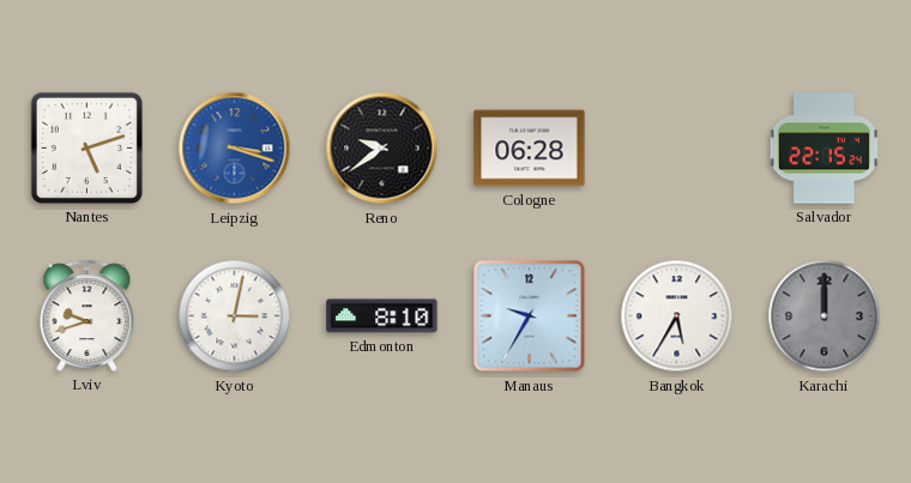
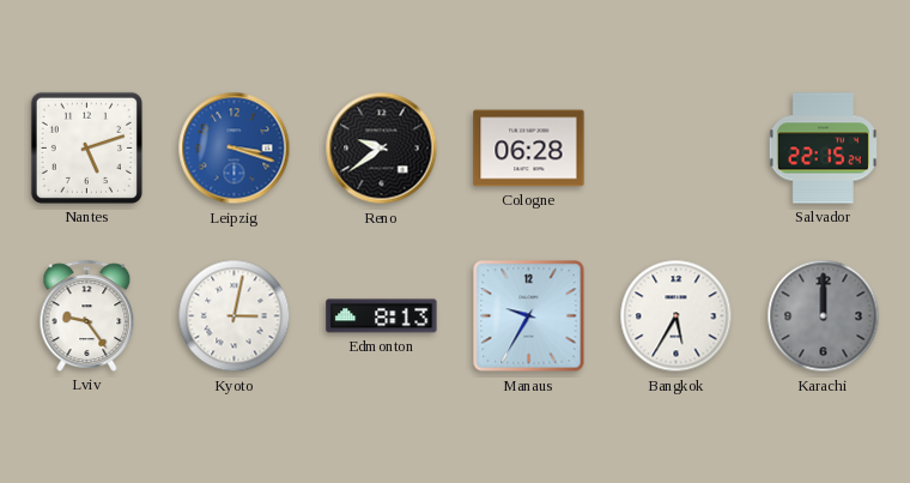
Lviv: 9:42 -> 9:24 (87, 315)
Edmonton: 8:10 -> 8:13 (382, 316)
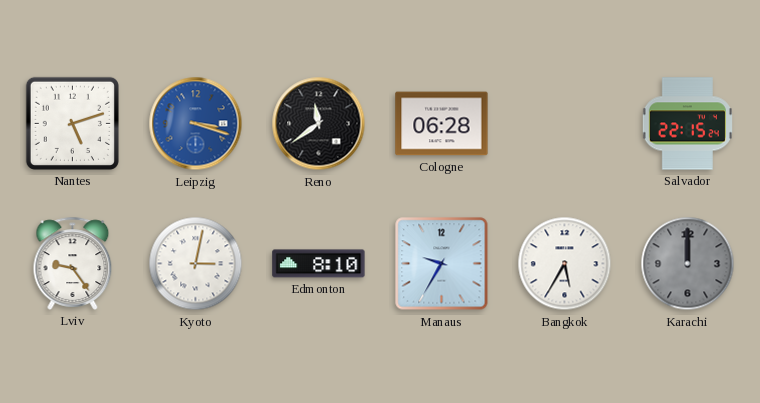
Reno: 9:39 -> 11:39 (319, 124)
Edmonton: 8:13 -> 8:10 (319, 264)
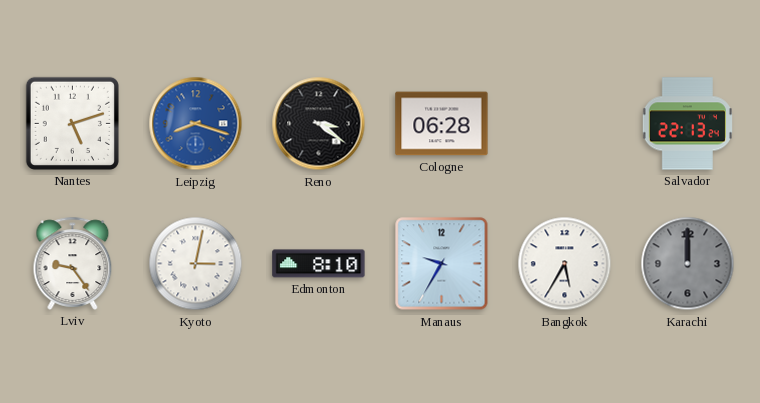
Leipzig: 3:18 -> 8:18 (196, 124)
Reno: 11:39 -> 3:21 (319, 124)
Salvador: 22:15 -> 22:13 (687, 124)
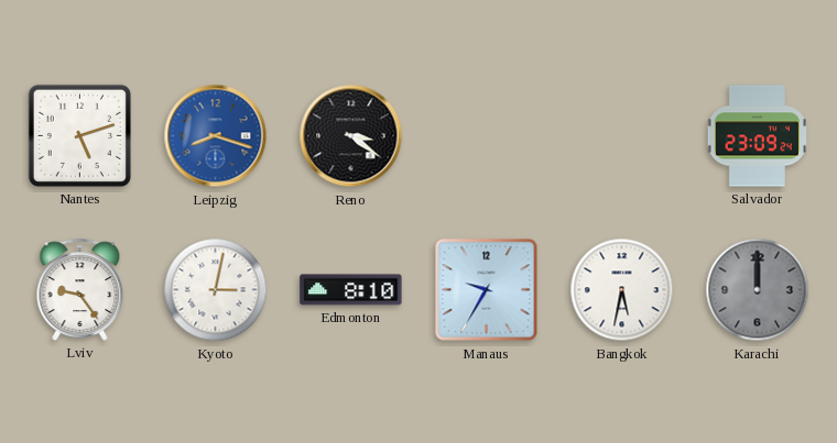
Cologne: 06:28 -> none (442, 124)
Salvador: 22:13 -> 23:09 (757, 136)
Bangkok: 5:35 -> 5:32 (622, 290)
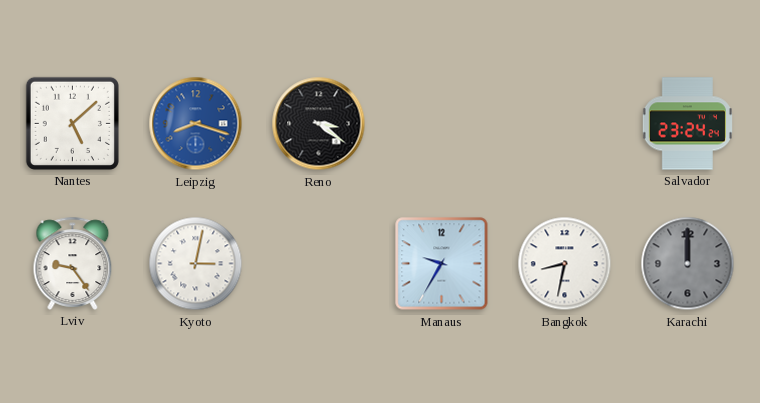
Nantes: 5:12 -> 5:08 (72, 123)
Salvador: 23:09 -> 23:24 (687, 124)
Edmonton: 8:10 -> none (351, 290)
Bangkok: 5:32 -> 8:32 (565, 264)
